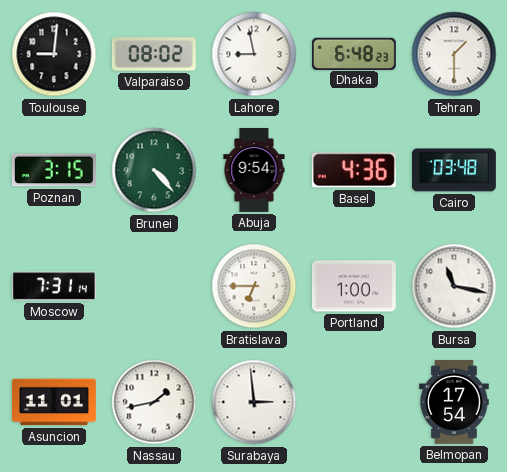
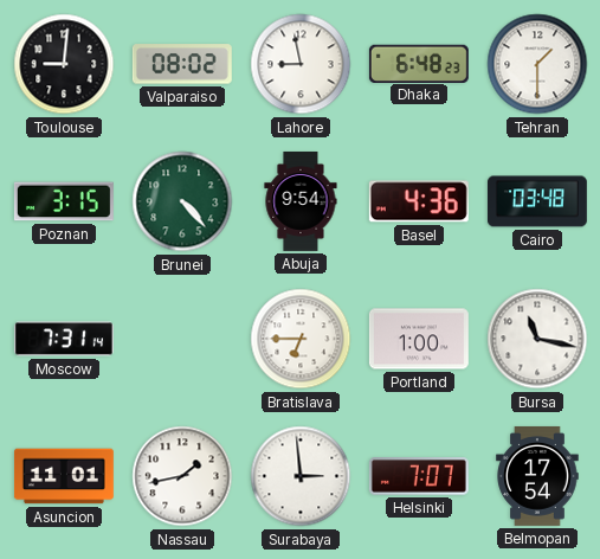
Helsinki: none -> 7:07 (419, 477)
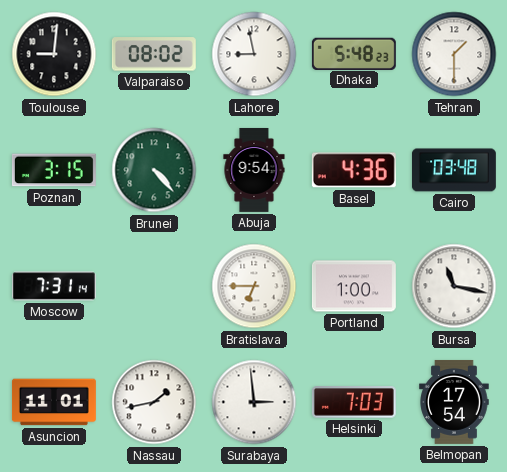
Dhaka: 6:48 -> 5:48 (354, 53)
Helsinki: 7:07 -> 7:03 (354, 403)
